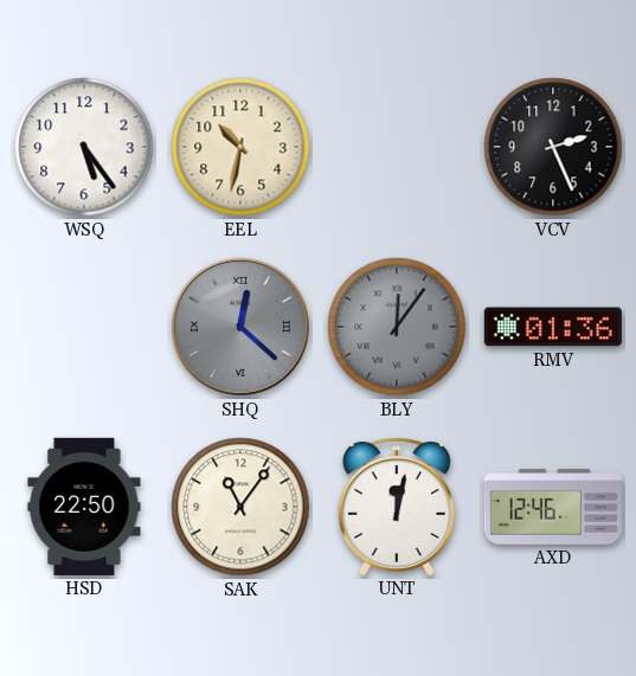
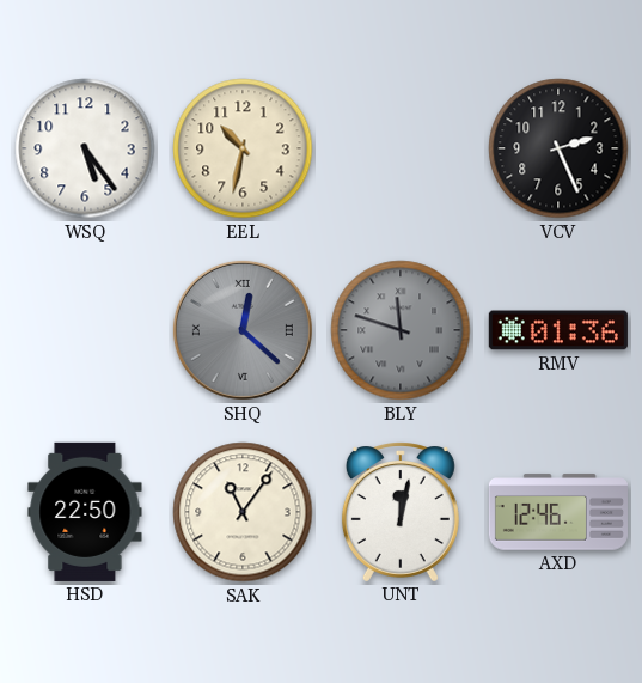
BLY: 12:06 -> 11:48 (401, 330)
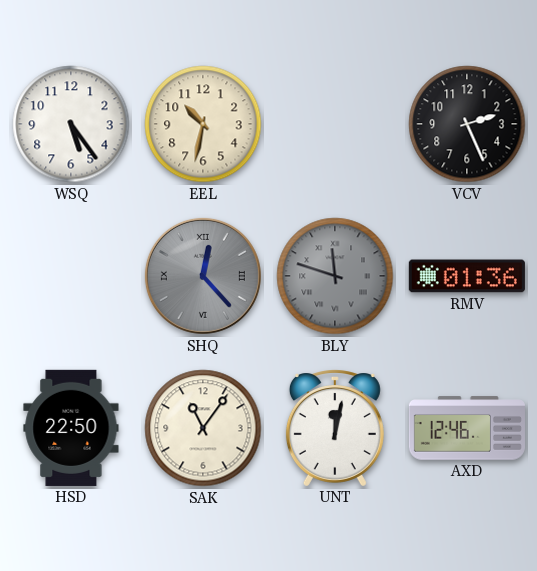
SHQ: 12:22 -> 12:23 (203, 276)
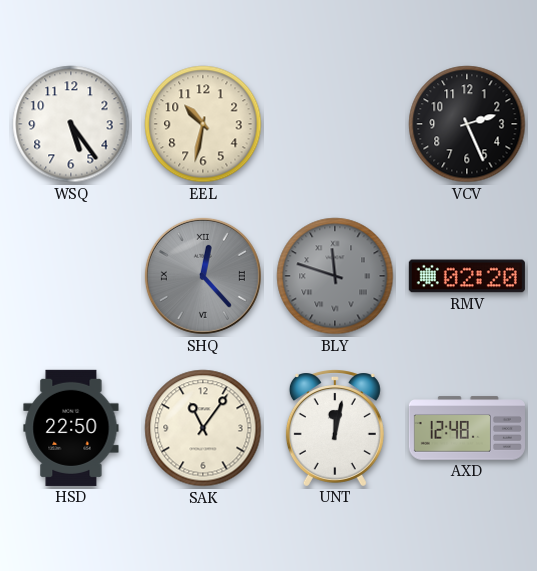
RMV: 01:36 -> 02:20 (467, 276)
AXD: 12:46 -> 12:48 (467, 428)
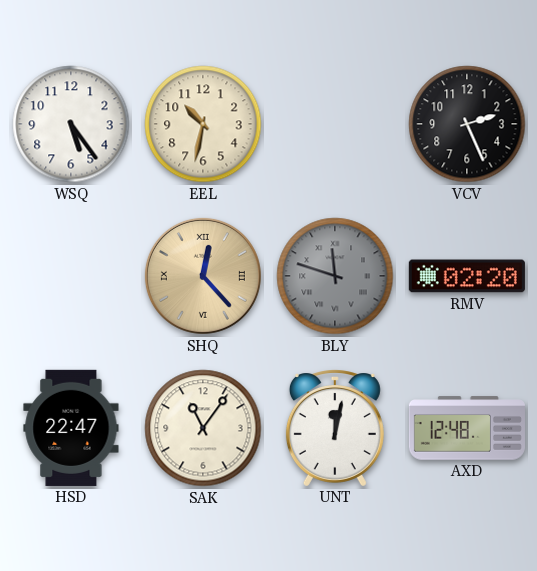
SHQ dial: grey -> champagne (203, 276)
HSD: 22:50 -> 22:47 (71, 428)
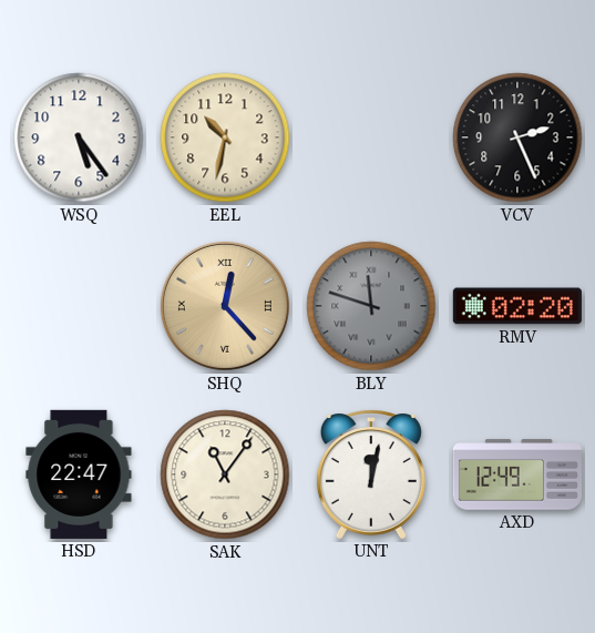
AXD: 12:48 -> 12:49 (517, 474)
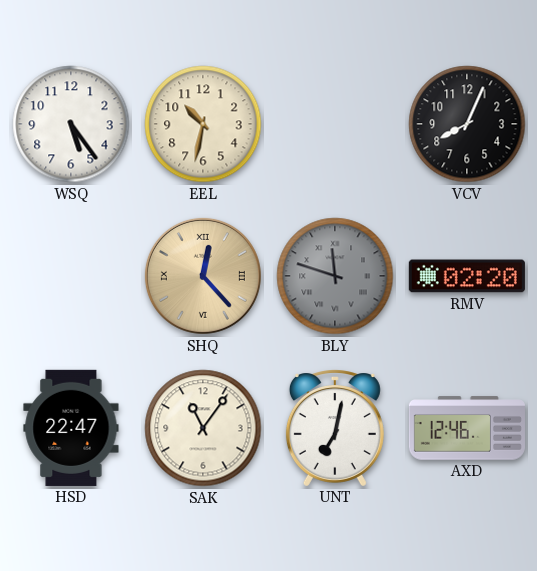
VCV: 2:26 -> 8:04 (467, 124)
UNT: 12:02 -> 7:02 (335, 428)
AXD: 12:49 -> 12:46 (467, 428)
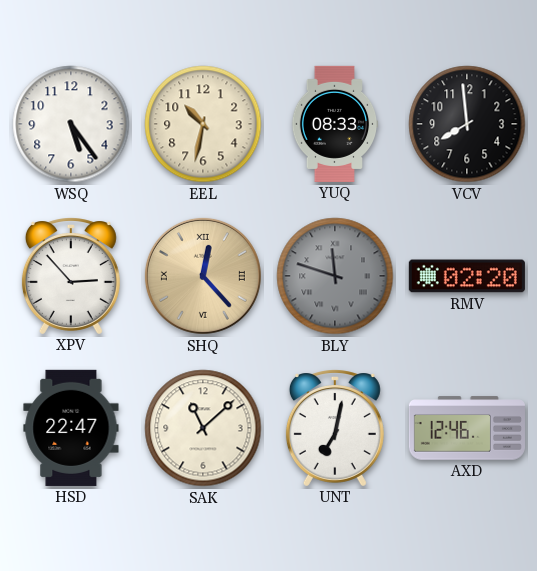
YUQ: none -> 08:33 (335, 124)
VCV: 8:04 -> 7:59 (467, 124)
XPV: none -> 2:53 (71, 276)
SAK: 11:06 -> 11:08 (203, 428)
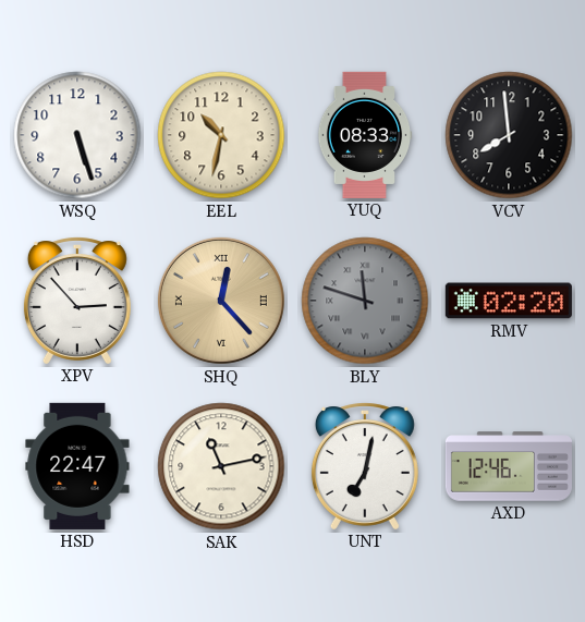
WSQ: 5:24 -> 5:27 (77, 135)
SAK: 11:08 -> 11:13 (221, 466)
